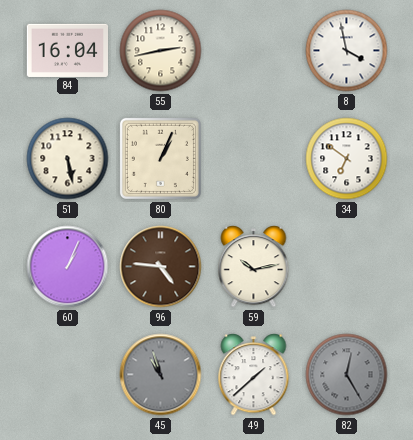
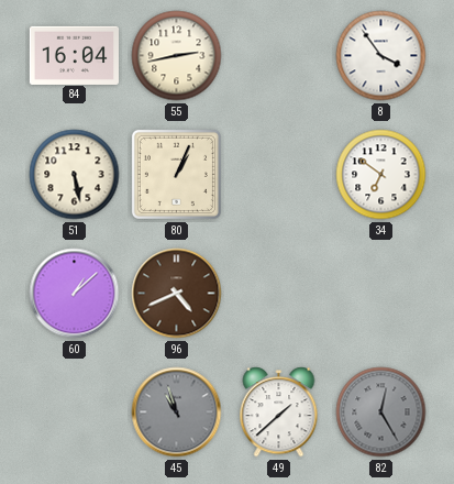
8: 3:58 -> 3:54 (381, 56)
60: 1:04 -> 1:08 (75, 294)
96: 4:46 -> 4:41 (177, 294)
59: 10:13 -> none (254, 267)
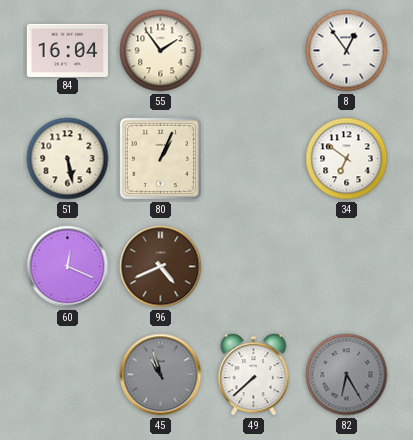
55: 2:43 -> 1:54 (161, 51)
8: 3:54 -> 12:54 (347, 51)
60: 1:08 -> 12:19 (68, 267)
49: 1:38 -> 7:38 (254, 375)
82: 12:25 -> 6:25 (347, 375)
